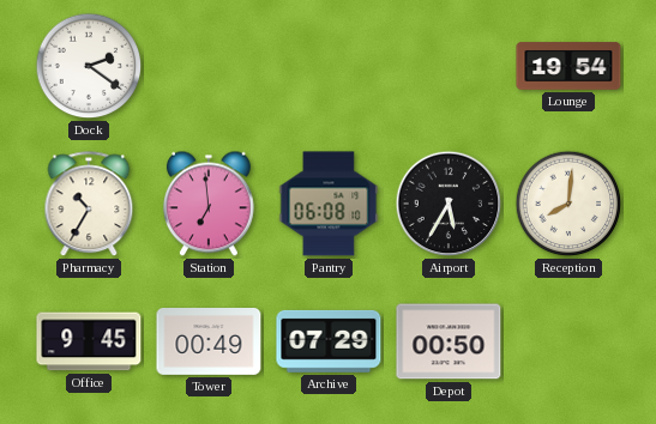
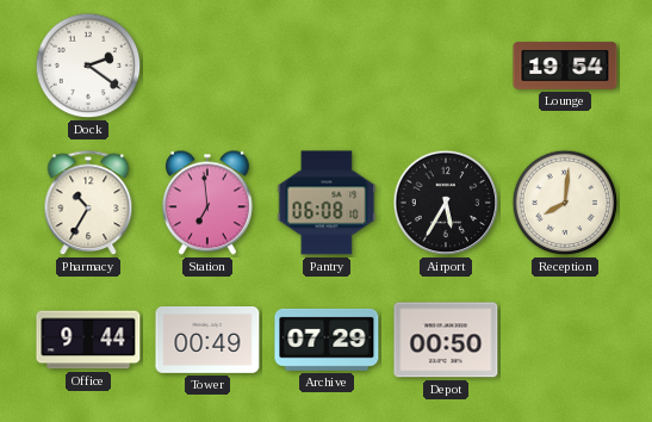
Office: 9:45 -> 9:44 (88, 340)
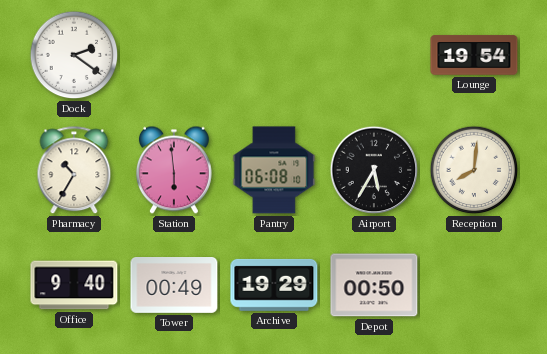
Station: 6:59 -> 5:59 (174, 170)
Office: 9:44 -> 9:40 (74, 285)
Archive: 07:29 -> 19:29 (274, 285)
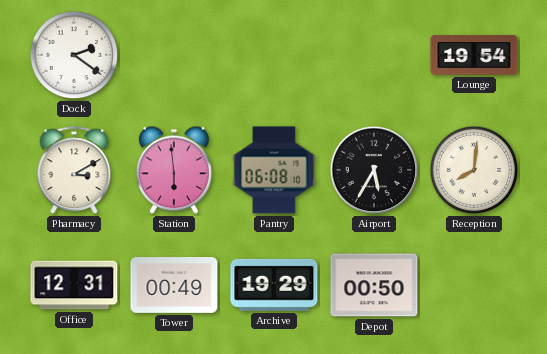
Pharmacy: 10:35 -> 3:10 (74, 171)
Office: 9:40 -> 12:31 (74, 285)
